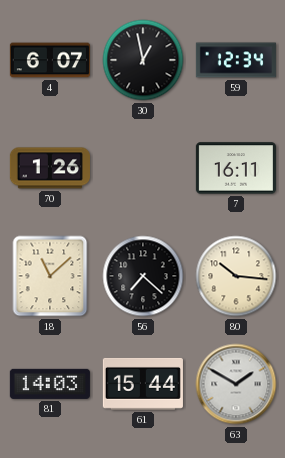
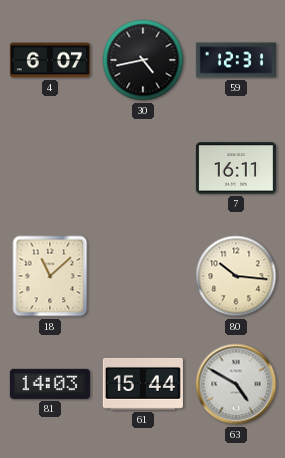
30: 12:58 -> 4:43 (143, 60)
59: 12:34 -> 12:31 (236, 60)
70: 1:26 -> none (50, 168)
56: 7:22 -> none (143, 276)
63: 1:50 -> 4:50 (236, 384)
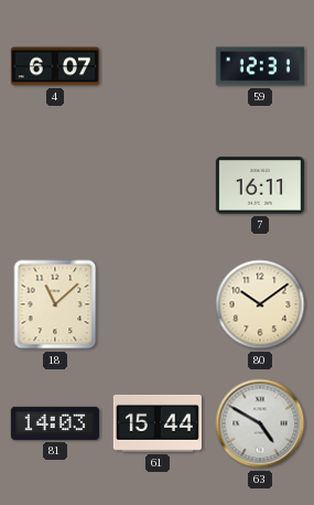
30: 4:43 -> none (143, 60)
80: 10:16 -> 10:09 (260, 304)
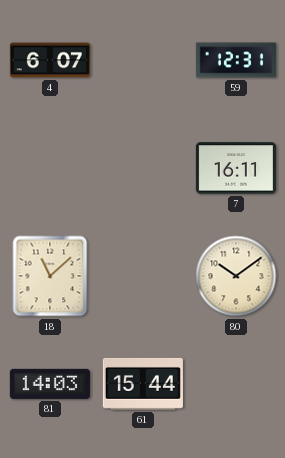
63: 4:50 -> none (260, 423)
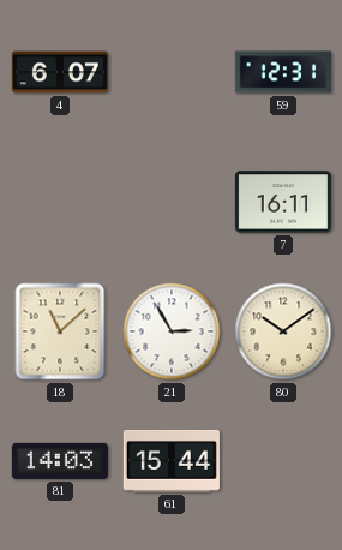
21: none -> 2:55 (172, 331)
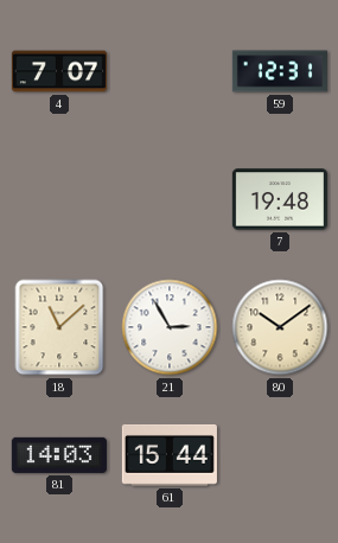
4: 6:07 -> 7:07 (59, 71)
7: 16:11 -> 19:48 (280, 199)
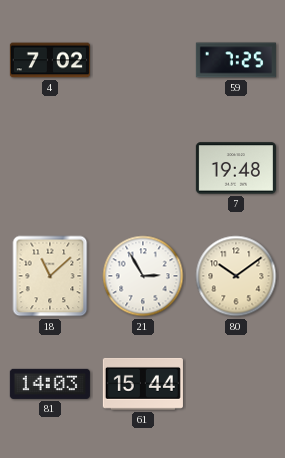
4: 7:07 -> 7:02 (50, 60)
59: 12:31 -> 7:25 (236, 60)
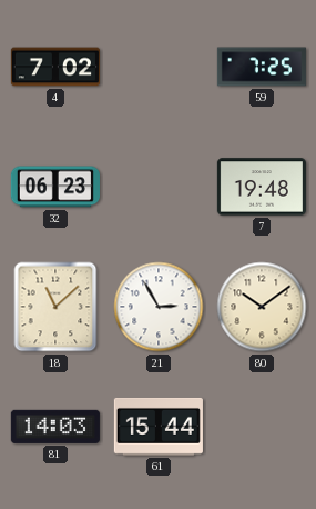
32: none -> 06:23 (55, 187)
